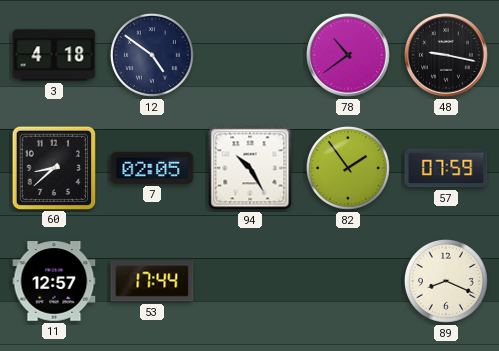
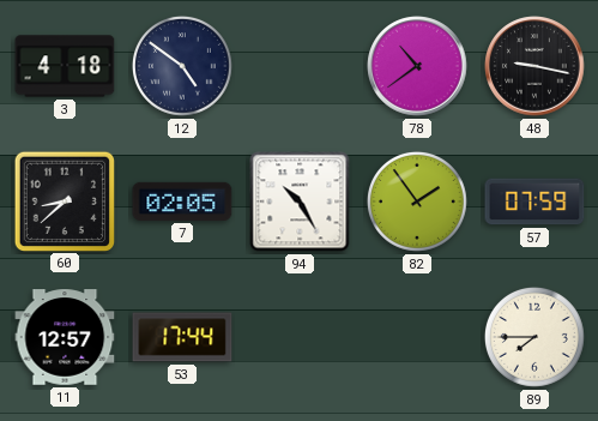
89: 8:19 -> 7:45 (534, 337)
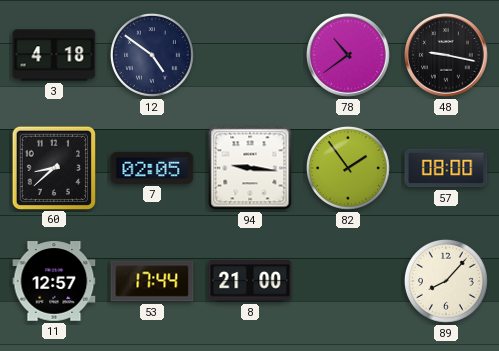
94: 10:25 -> 9:16 (250, 168)
57: 07:59 -> 08:00 (446, 168)
8: none -> 21:00 (250, 281)
89: 7:45 -> 8:07 (446, 281)
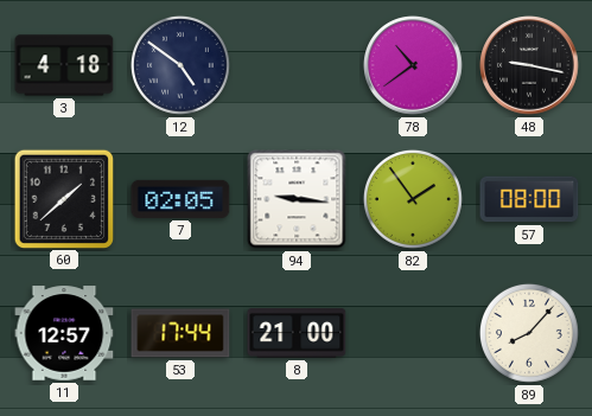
60: 8:38 -> 1:38 (63, 198)
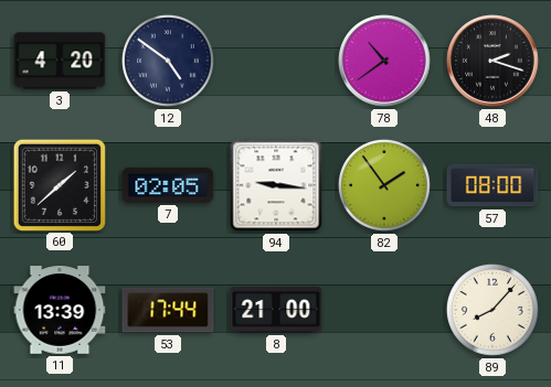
3: 4:18 -> 4:20 (60, 61)
48: 9:17 -> 2:18 (492, 61)
11: 12:57 -> 13:39 (60, 310)
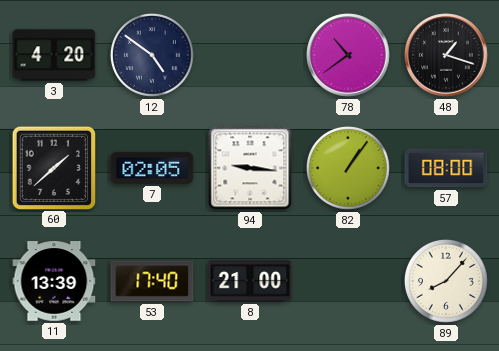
48: 2:18 -> 1:18 (446, 55)
82: 1:54 -> 1:06 (348, 168)
53: 17:44 -> 17:40 (152, 281)
